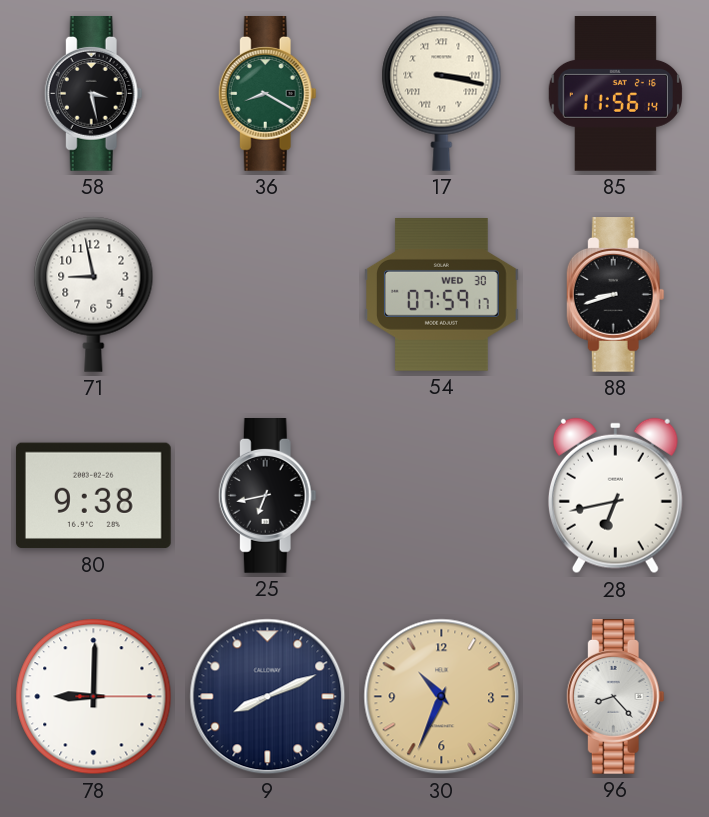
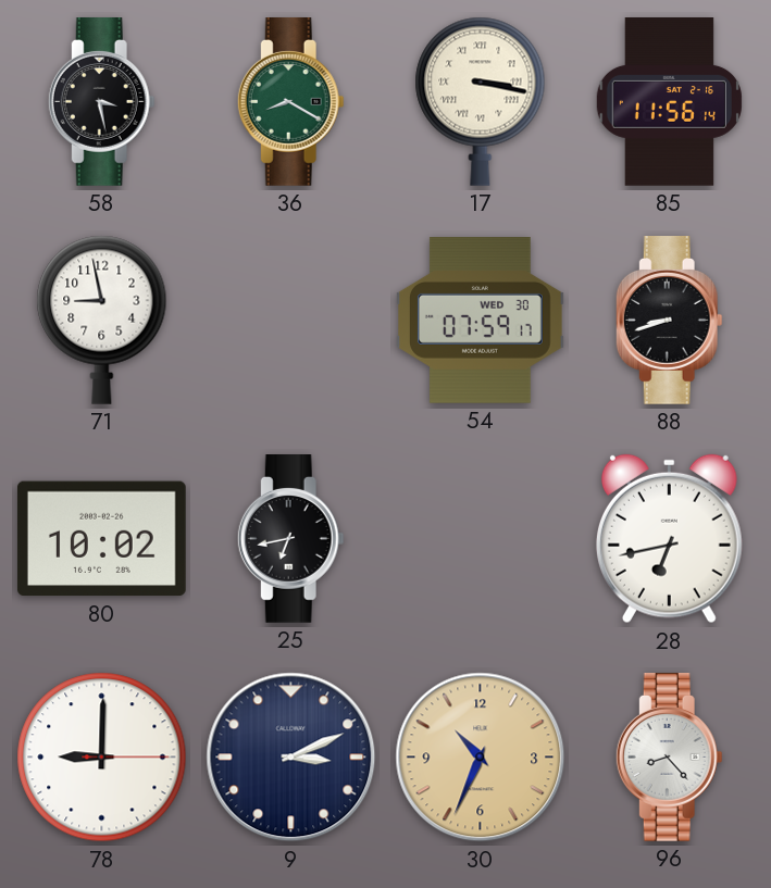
80: 9:38 -> 10:02 (101, 539)
9: 8:11 -> 3:11 (291, 758)
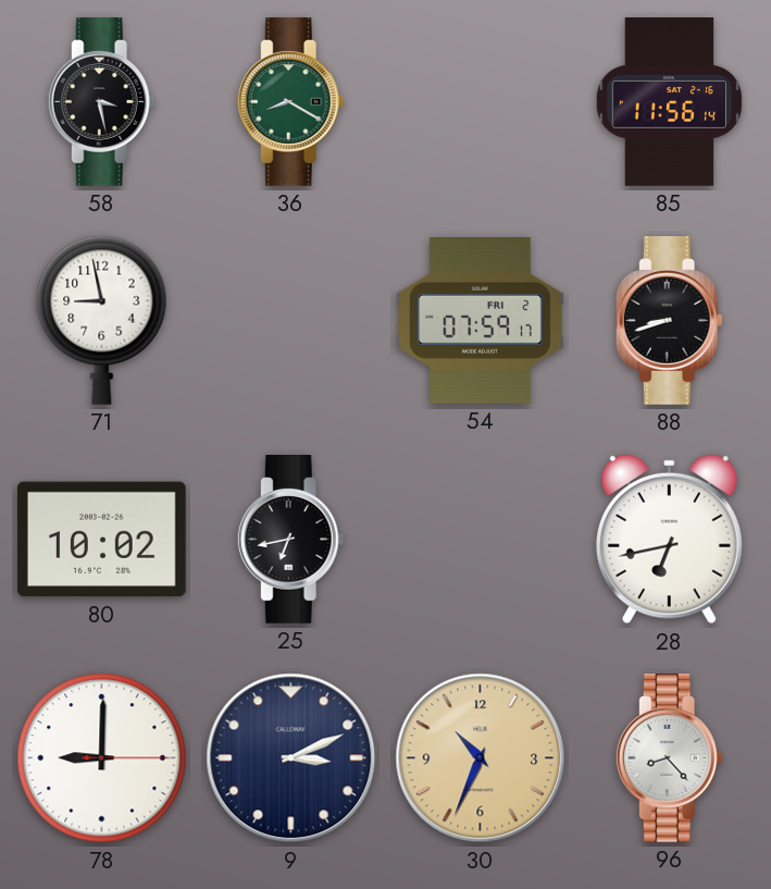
17: 3:17 -> none (481, 101)
54 date: WED 30 -> FRI 2 (481, 321)
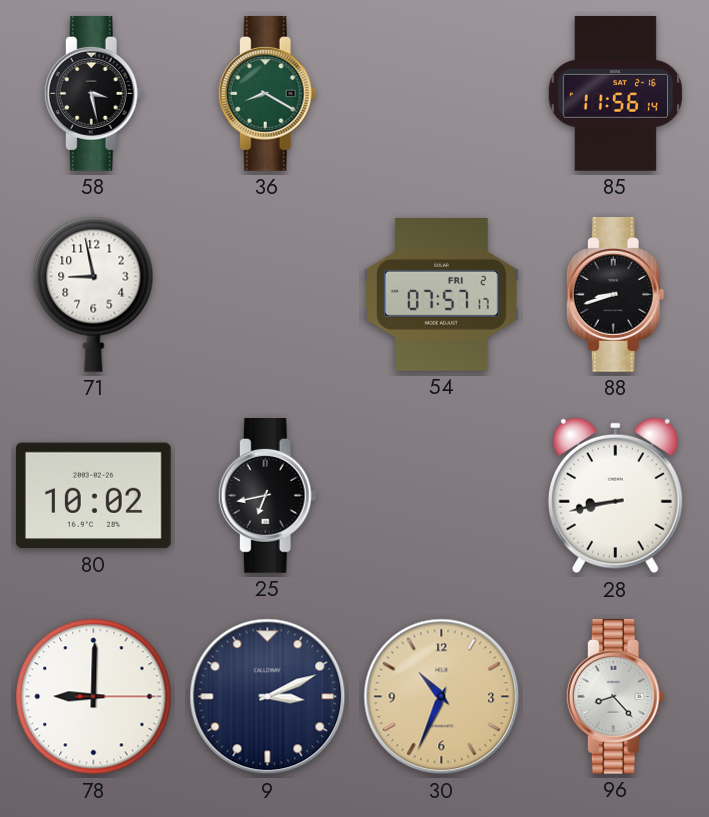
54: 07:59 -> 07:57 (442, 295)
28: 6:43 -> 8:43 (615, 496)
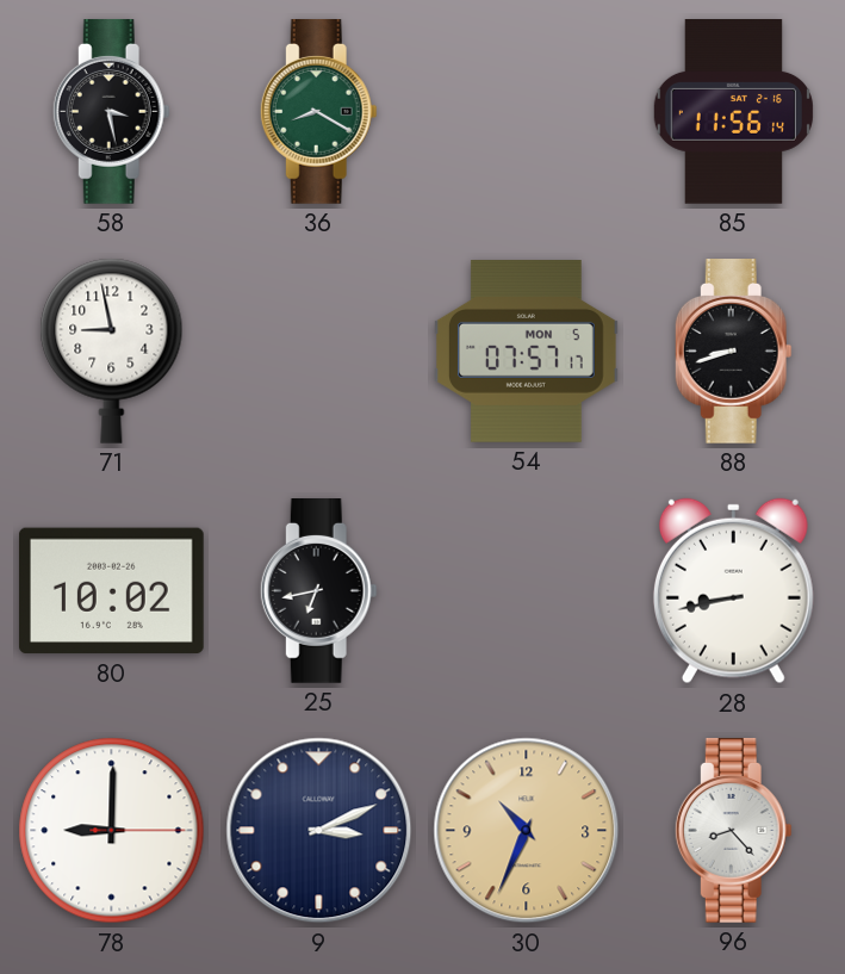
54 date: FRI 2 -> MON 5 (527, 352)
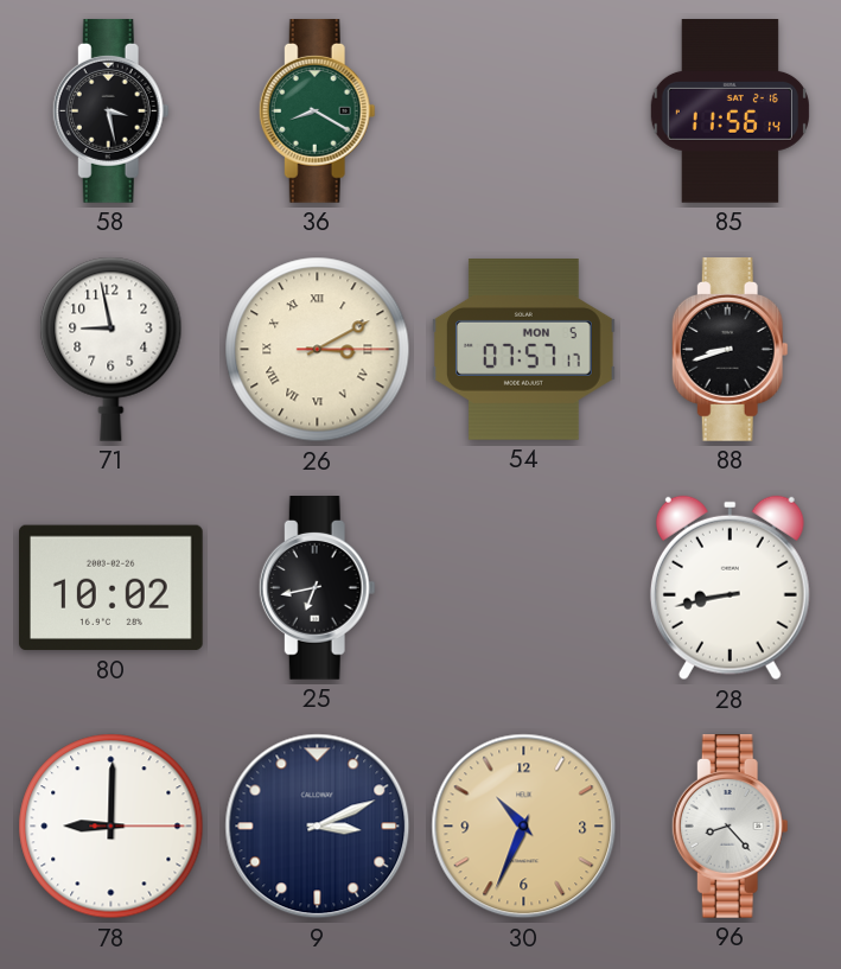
26: none -> 3:10 (318, 350)
